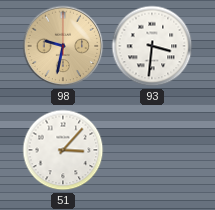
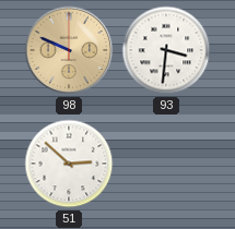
98: 9:32 -> 9:49 (69, 50)
51: 3:07 -> 2:52 (69, 164)
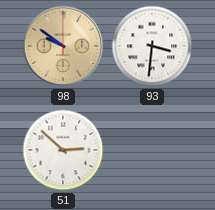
98: 9:49 -> 9:51 (63, 46)
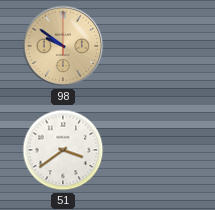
93: 3:31 -> none (152, 46)
51: 2:52 -> 3:39 (63, 150)
